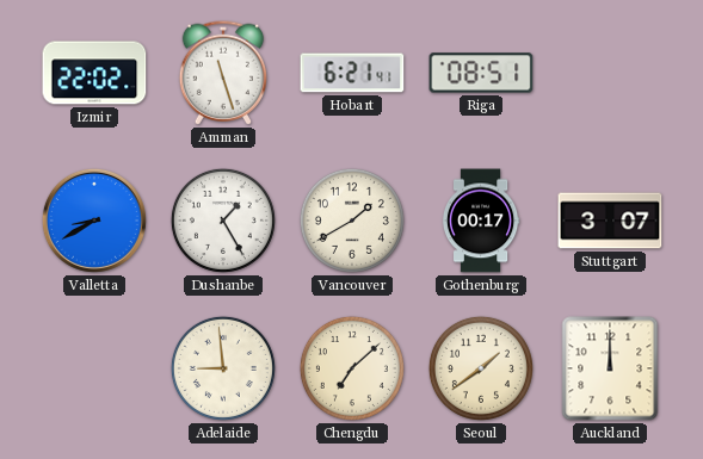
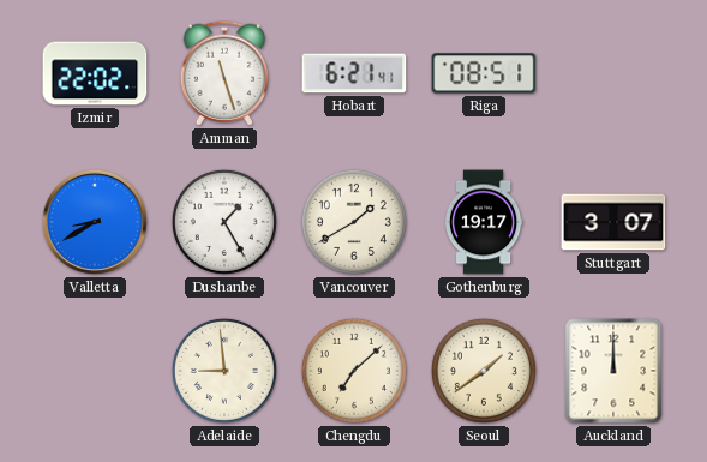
Gothenburg: 00:17 -> 19:17 (484, 222)
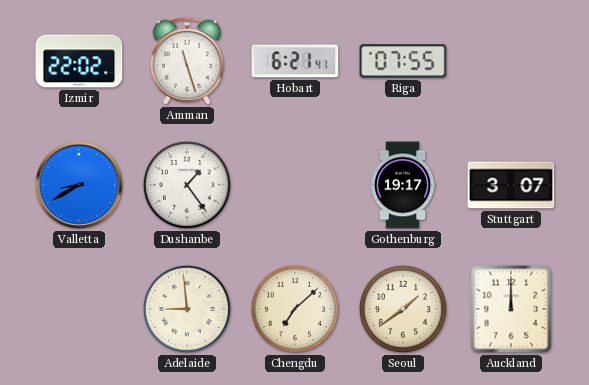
Riga: 08:51 -> 07:55 (403, 61)
Dushanbe: 1:25 -> 1:24 (187, 185)
Vancouver: 1:40 -> none (354, 222)
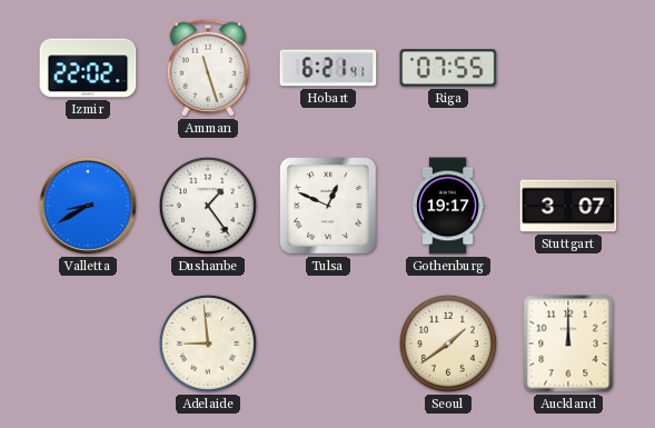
Tulsa: none -> 12:49 (329, 207)
Chengdu: 7:08 -> none (295, 309)
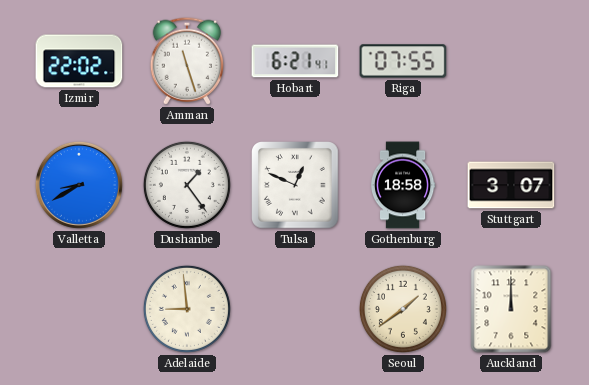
Gothenburg: 19:17 -> 18:58 (403, 185)
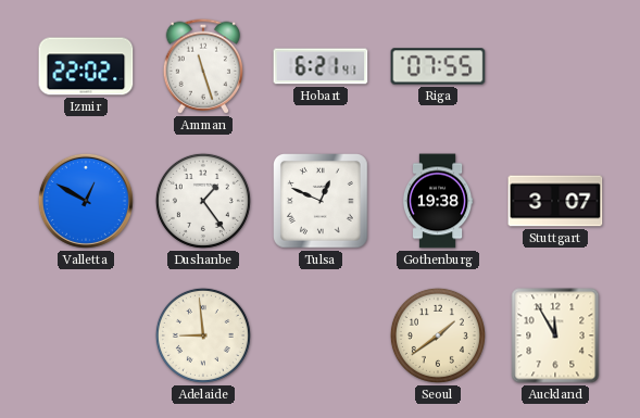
Valletta: 8:40 -> 12:50 (86, 201)
Gothenburg: 18:58 -> 19:38 (438, 201)
Auckland: 12:00 -> 11:55 (555, 335)
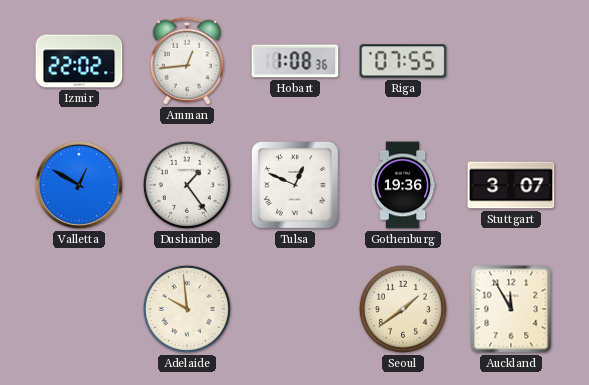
Amman: 11:27 -> 12:44 (186, 61)
Hobart: 6:21 -> 1:08 (295, 61)
Gothenburg: 19:38 -> 19:36 (403, 185)
Adelaide: 8:59 -> 9:59 (187, 309)
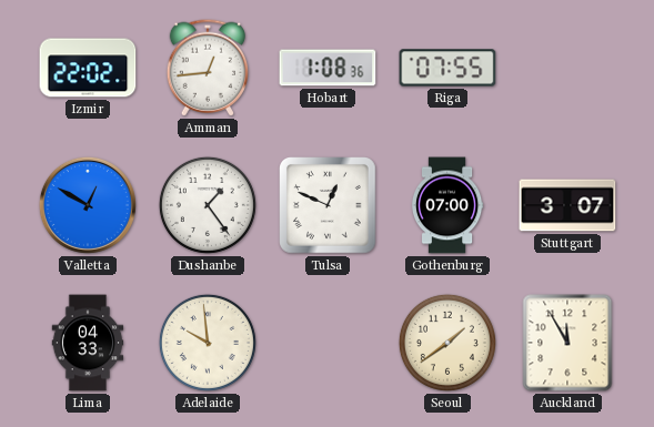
Gothenburg: 19:36 -> 07:00 (447, 205)
Lima: none -> 04:33 (88, 343)
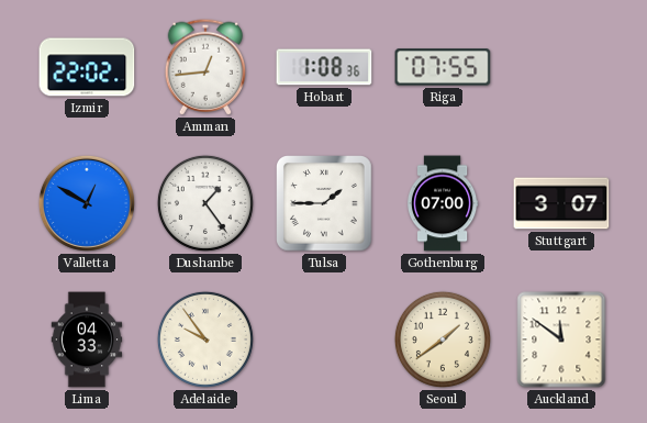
Tulsa: 12:49 -> 1:45 (325, 204)
Adelaide: 9:59 -> 9:54 (205, 339)
Auckland: 11:55 -> 11:51 (561, 339)
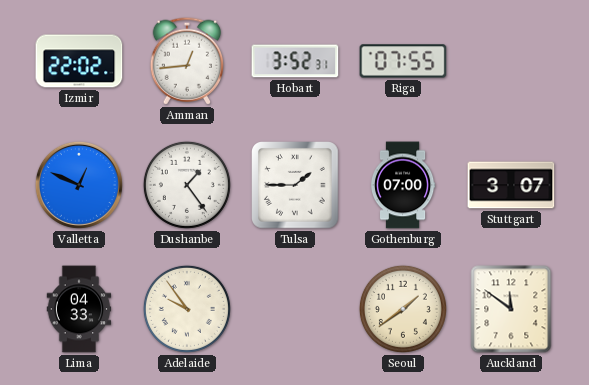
Hobart: 1:08 -> 3:52 (295, 61)
Valletta: 12:50 -> 12:49 (79, 185)
